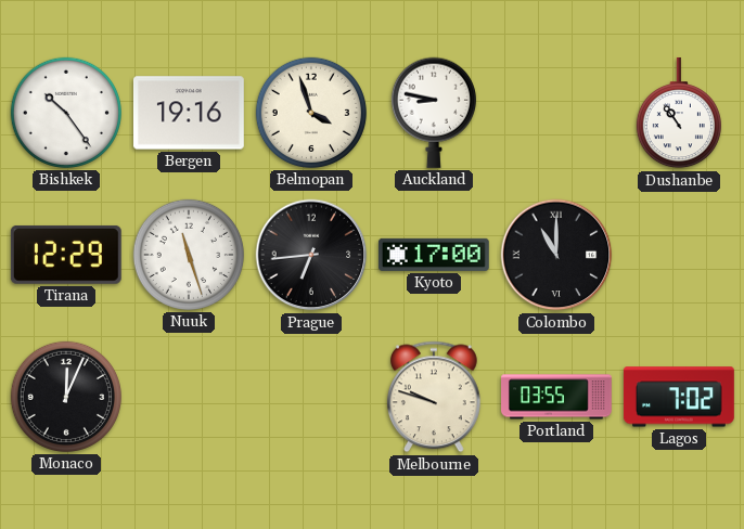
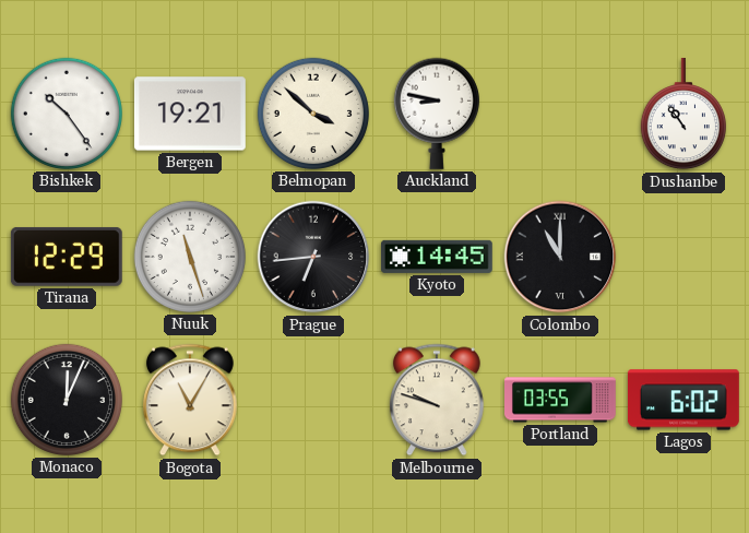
Bergen: 19:16 -> 19:21 (190, 114)
Belmopan: 3:57 -> 3:52 (313, 114)
Kyoto: 17:00 -> 14:45 (437, 257)
Bogota: none -> 11:05 (190, 400)
Lagos: 7:02 -> 6:02 (683, 400)
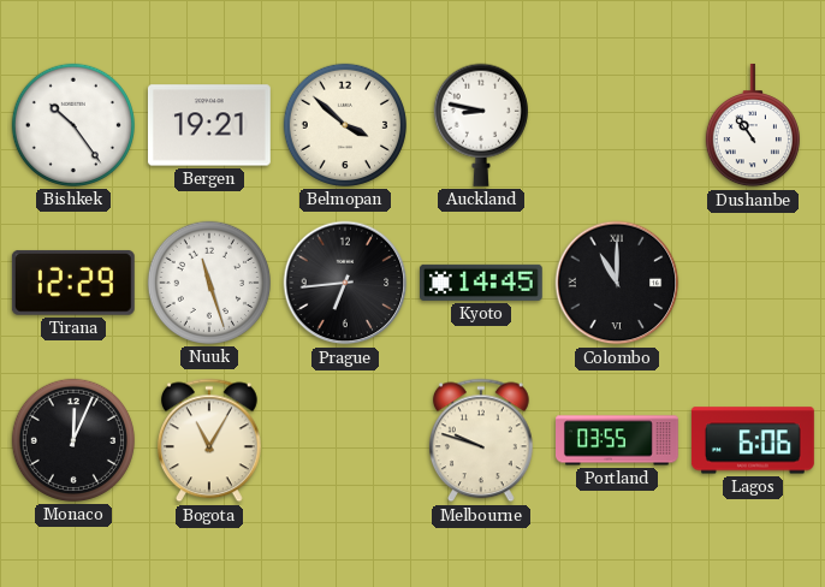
Lagos: 6:02 -> 6:06 (753, 440)
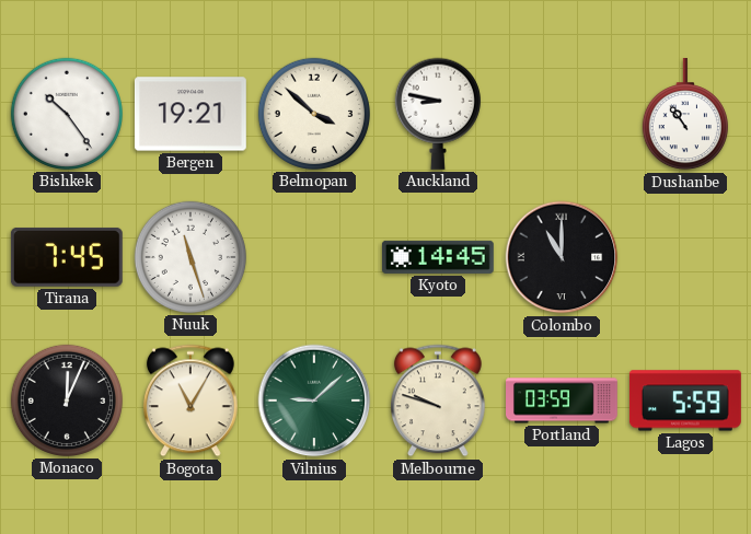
Tirana: 12:29 -> 7:45 (67, 257)
Prague: 6:44 -> none (345, 283)
Vilnius: none -> 9:08 (314, 400)
Portland: 03:55 -> 03:59 (563, 400)
Lagos: 6:06 -> 5:59 (685, 400)
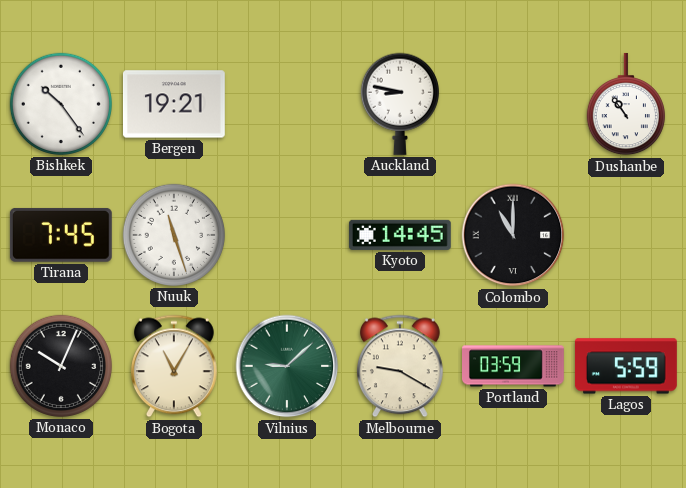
Belmopan: 3:52 -> none (314, 114)
Monaco: 12:04 -> 10:04 (61, 366)
Melbourne: 9:48 -> 9:20 (400, 366)
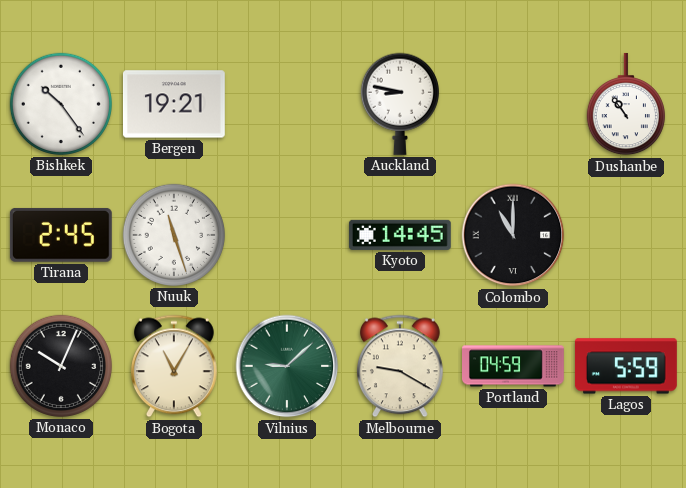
Tirana: 7:45 -> 2:45 (61, 235)
Portland: 03:59 -> 04:59 (514, 366)
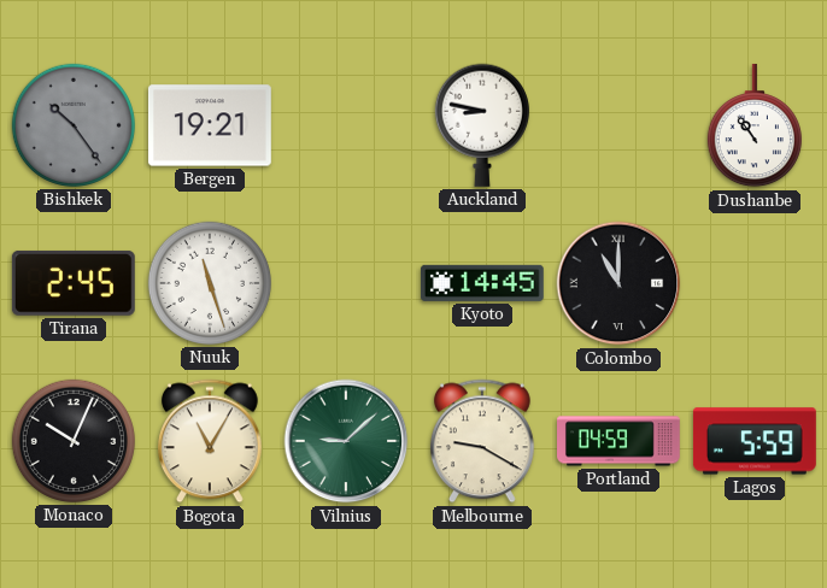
Bishkek dial: white -> grey (74, 125)
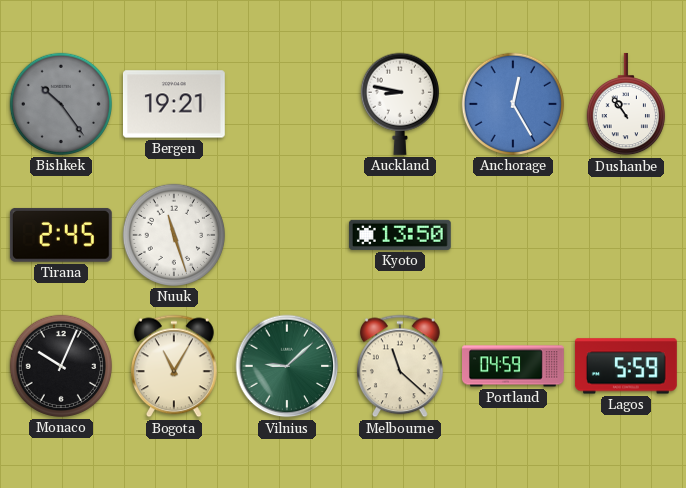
Anchorage: none -> 12:25 (513, 104)
Kyoto: 14:45 -> 13:50 (400, 235)
Colombo: 11:00 -> none (618, 283)
Melbourne: 9:20 -> 11:22 (400, 366)
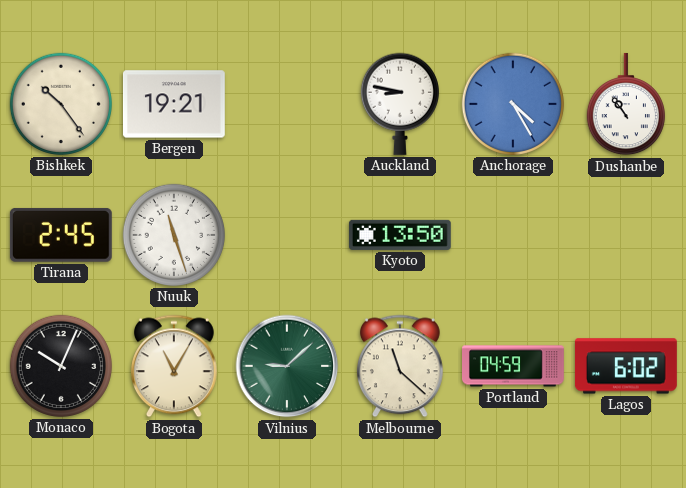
Bishkek dial: grey -> cream (61, 104)
Anchorage: 12:25 -> 4:25 (513, 104)
Lagos: 5:59 -> 6:02 (626, 366)
